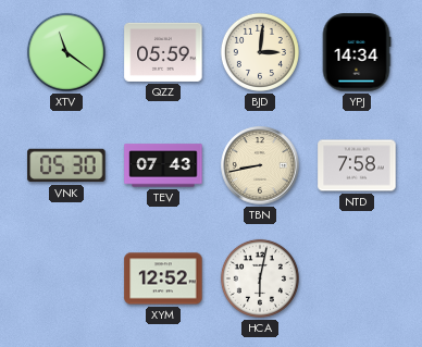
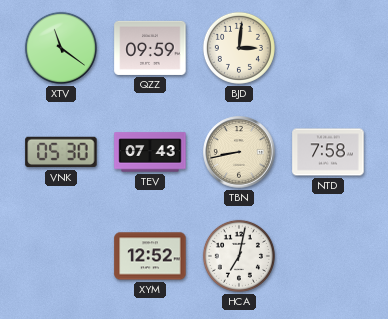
QZZ: 05:59 -> 09:59 (150, 48)
YPJ: 14:34 -> none (357, 52)
HCA: 6:02 -> 7:02 (239, 256)
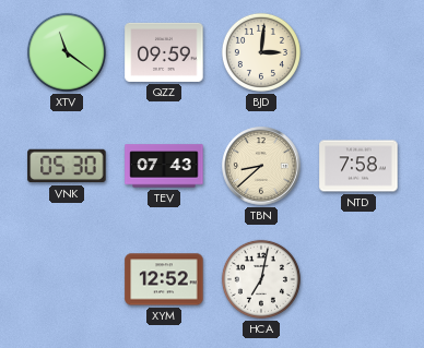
TBN: 8:43 -> 8:38 (261, 166)
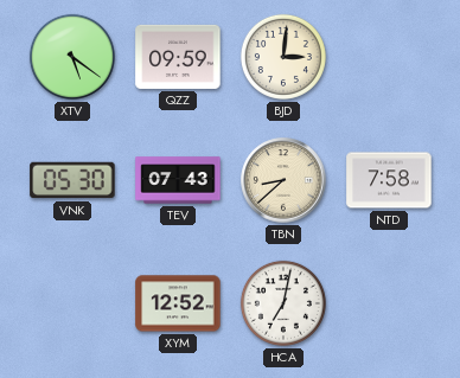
XTV: 11:21 -> 5:21 (72, 57)
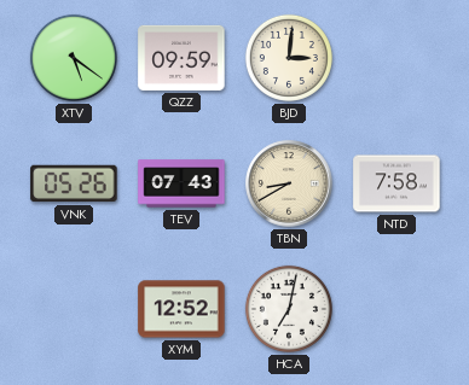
VNK: 05:30 -> 05:26 (74, 183)
TBN: 8:38 -> 8:40 (289, 183)
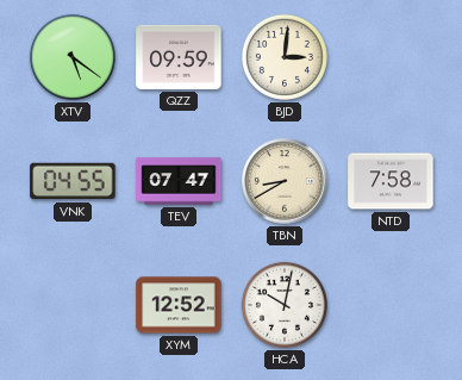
VNK: 05:26 -> 04:55 (73, 181)
TEV: 07:43 -> 07:47 (179, 181)
HCA: 7:02 -> 10:02 (285, 305)
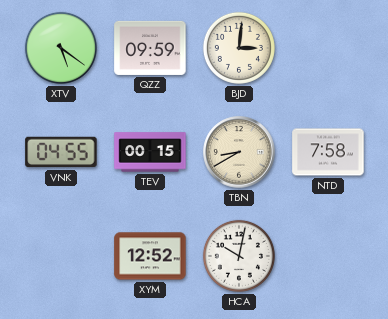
TEV: 07:47 -> 00:15 (150, 152)
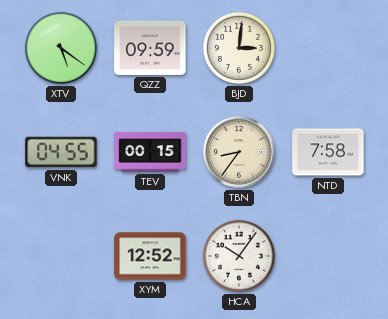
TBN: 8:40 -> 8:36 (239, 152)
HCA: 10:02 -> 10:06 (239, 256)
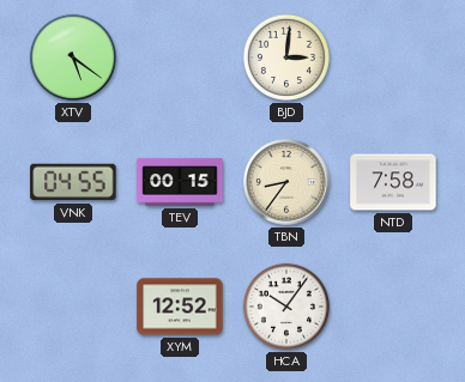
QZZ: 09:59 -> none (150, 48)
